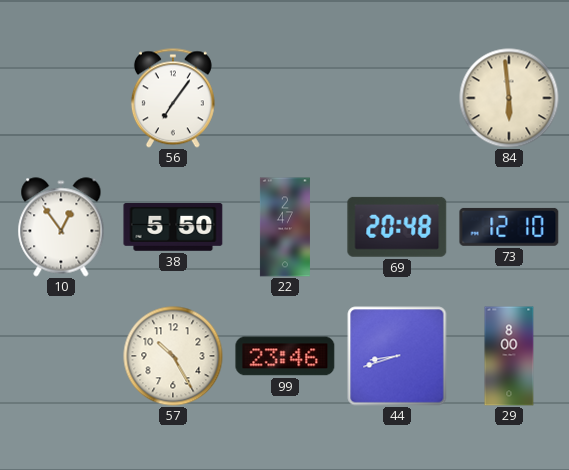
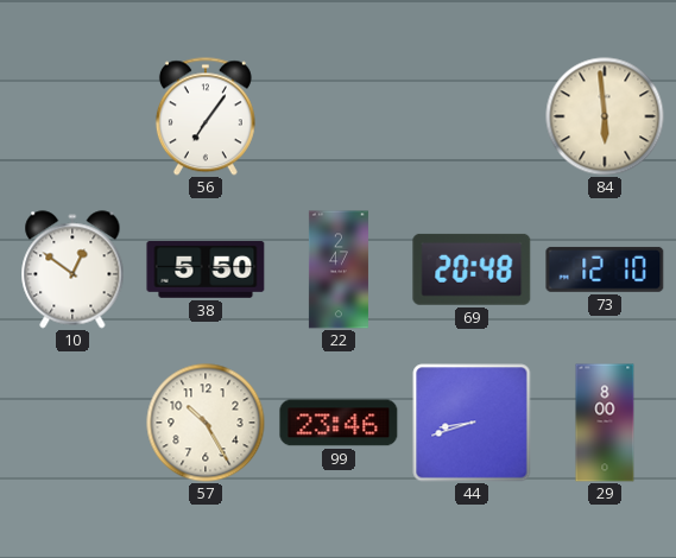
10: 12:54 -> 12:51 (72, 270)
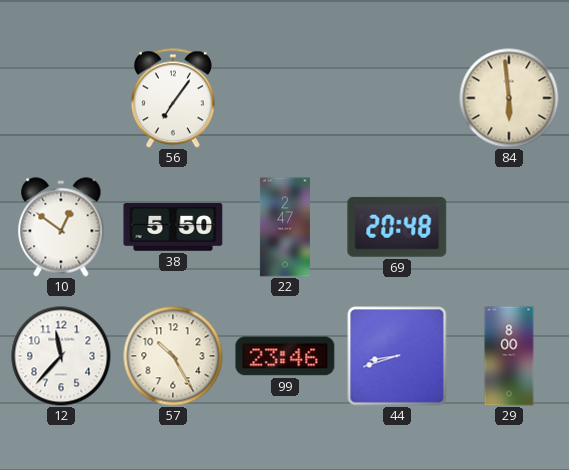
73: 12:10 -> none (605, 270)
12: none -> 11:37 (61, 356)
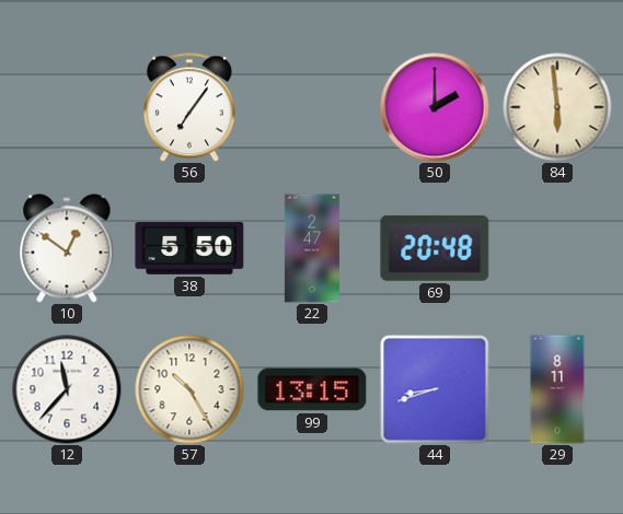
50: none -> 2:00 (435, 107)
99: 23:46 -> 13:15 (312, 389)
29: 8:00 -> 8:11 (557, 389)
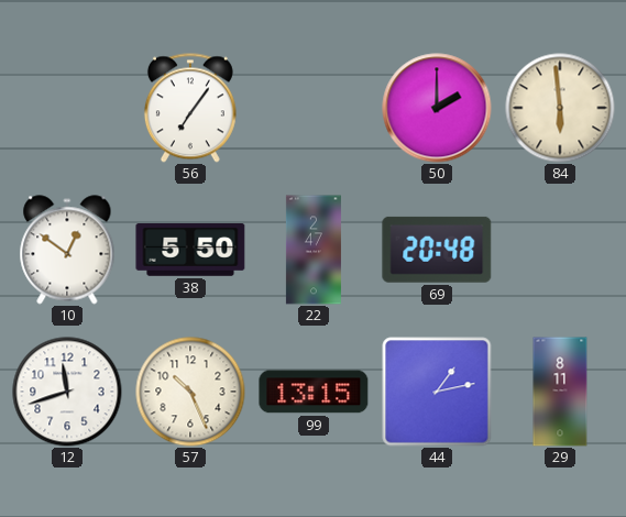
12: 11:37 -> 11:42 (67, 392)
57: 10:25 -> 10:26 (190, 392)
44: 8:42 -> 1:13 (437, 392)
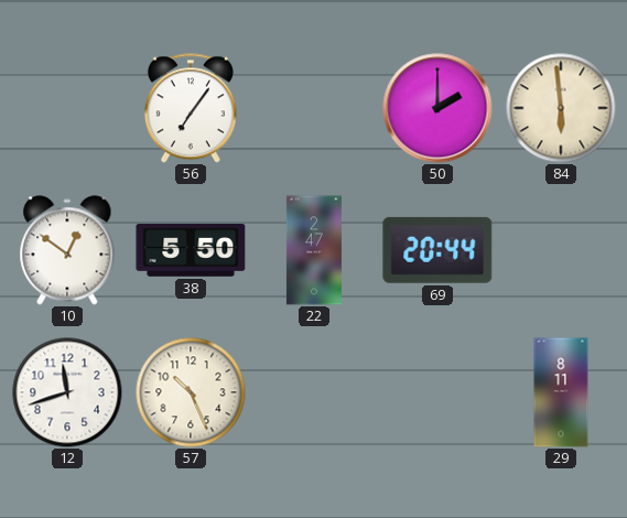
69: 20:48 -> 20:44 (437, 250)
99: 13:15 -> none (314, 392)
44: 1:13 -> none (437, 392)
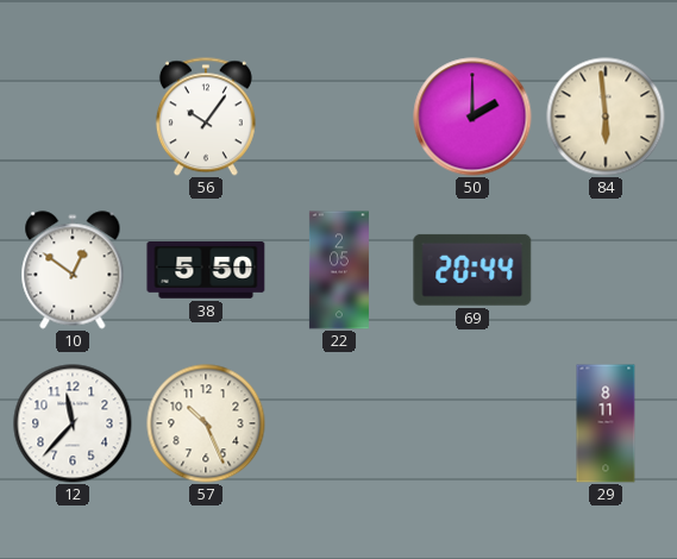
56: 7:06 -> 10:06 (206, 117)
22: 2:47 -> 2:05 (339, 270)
12: 11:42 -> 11:37 (73, 423)
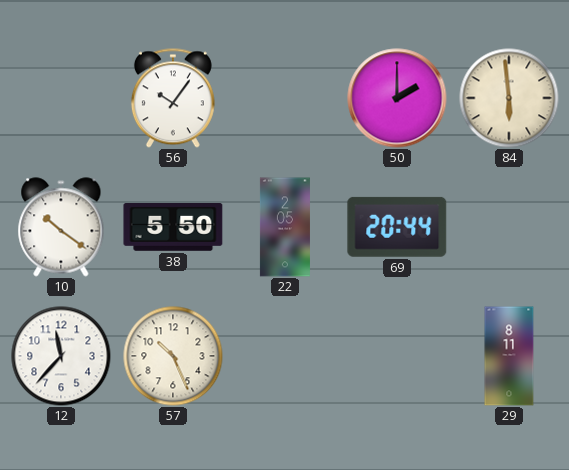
10: 12:51 -> 10:21 (61, 227)
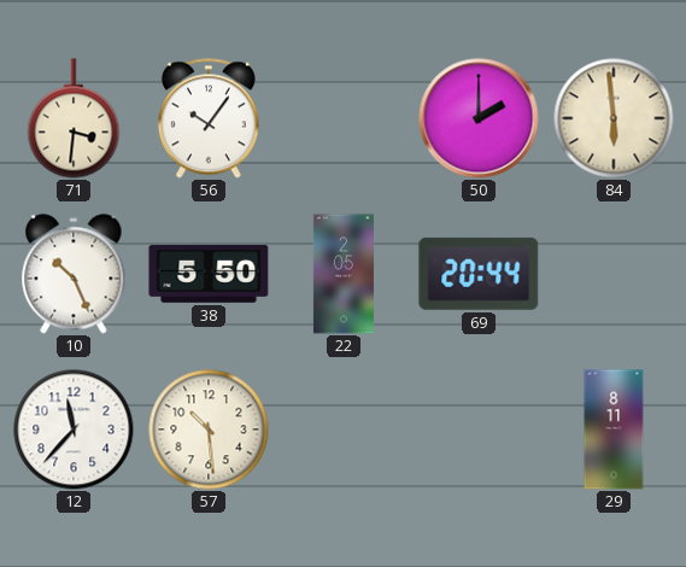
71: none -> 3:31 (74, 118)
10: 10:21 -> 10:26 (74, 274)
57: 10:26 -> 10:29 (209, 429)
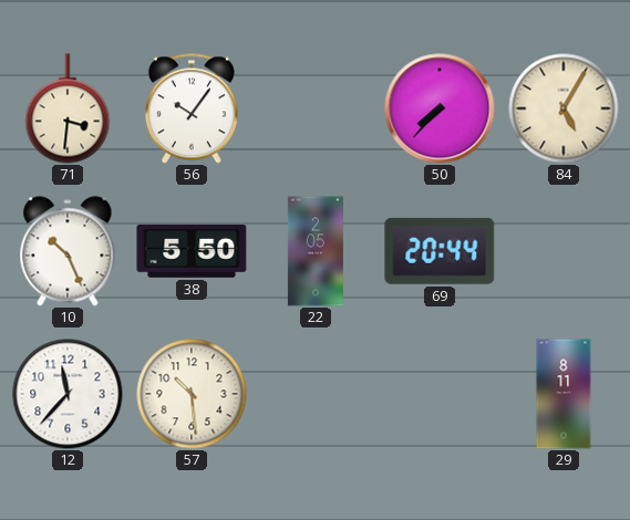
50: 2:00 -> 7:37 (440, 108)
84: 5:59 -> 5:05 (564, 108)
